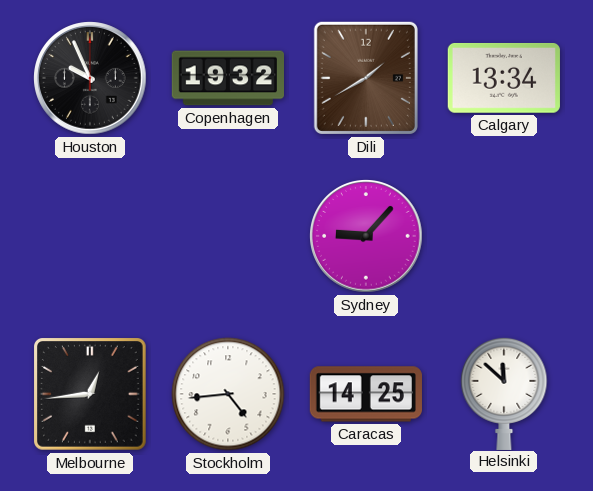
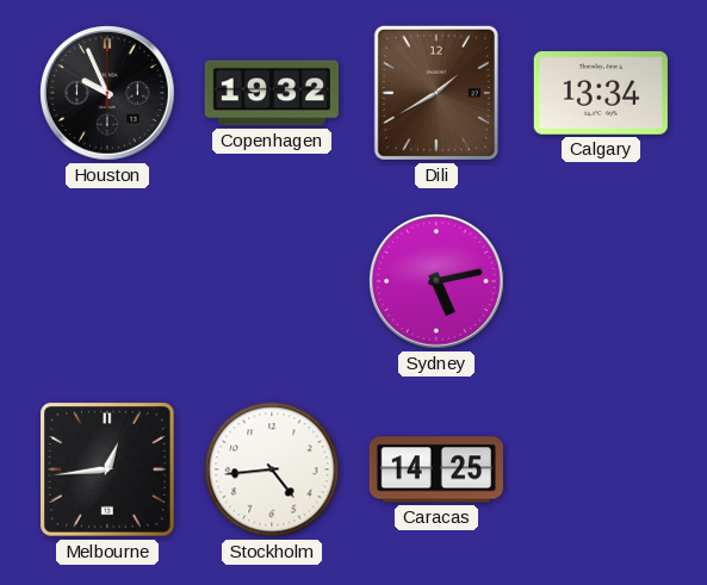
Sydney: 9:07 -> 5:13 (436, 281)
Helsinki: 11:52 -> none (504, 393)
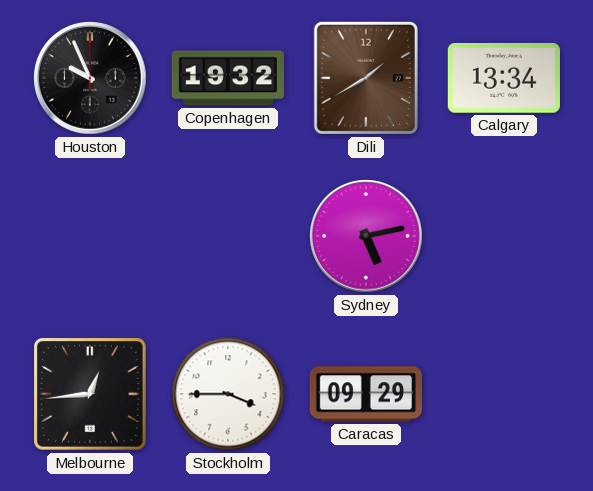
Stockholm: 4:44 -> 3:45 (228, 394)
Caracas: 14:25 -> 09:29 (366, 394)
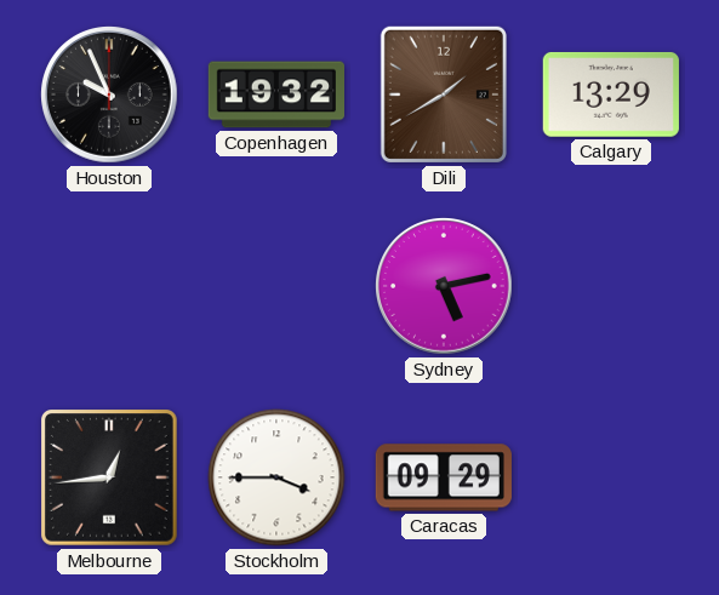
Calgary: 13:34 -> 13:29 (611, 95)
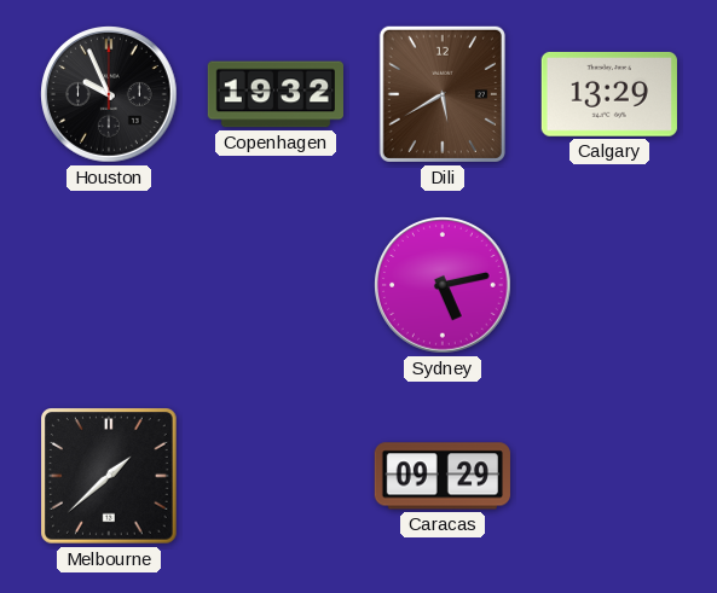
Dili: 1:40 -> 5:40 (443, 94)
Melbourne: 12:44 -> 1:38 (110, 477)
Stockholm: 3:45 -> none (276, 477)
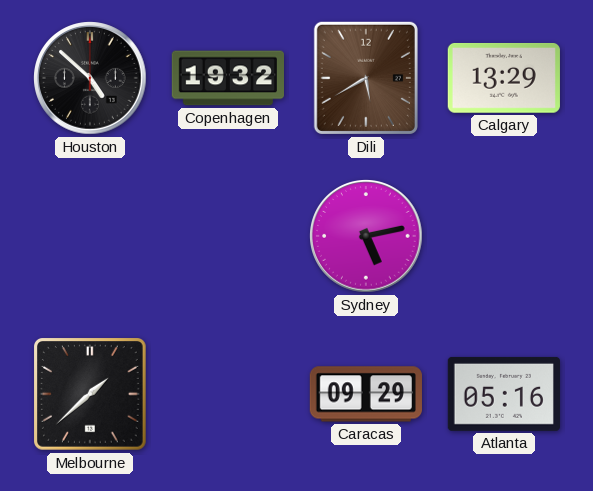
Houston: 9:56 -> 4:52 (90, 78)
Atlanta: none -> 05:16 (504, 394)
